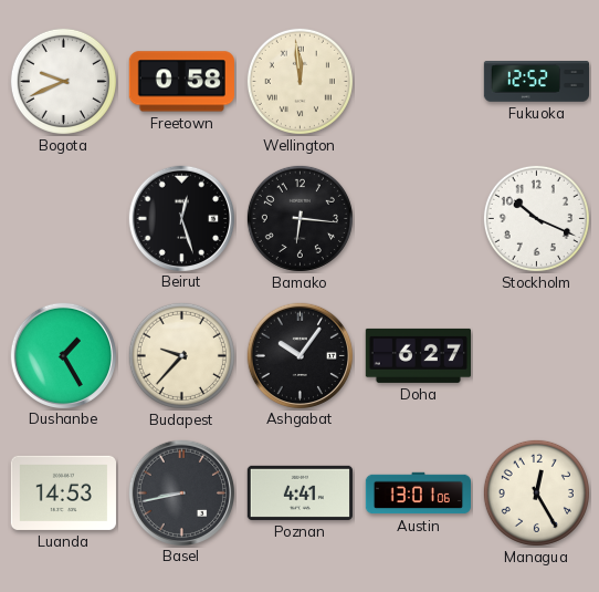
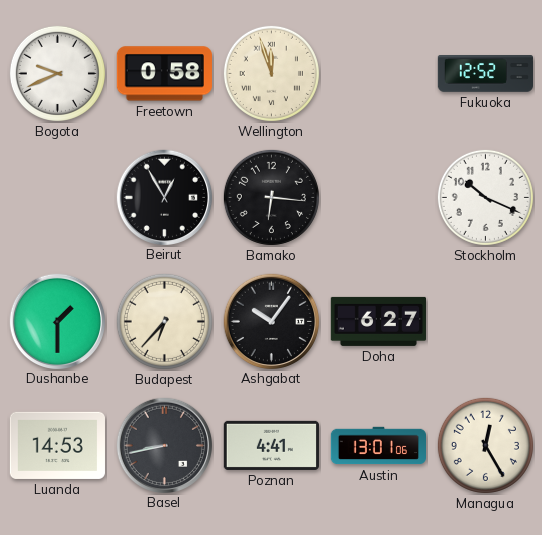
Wellington: 11:59 -> 11:57 (271, 73)
Beirut: 12:27 -> 12:55 (164, 197)
Dushanbe: 1:25 -> 1:30 (57, 321)
Budapest: 9:37 -> 6:37 (164, 321)
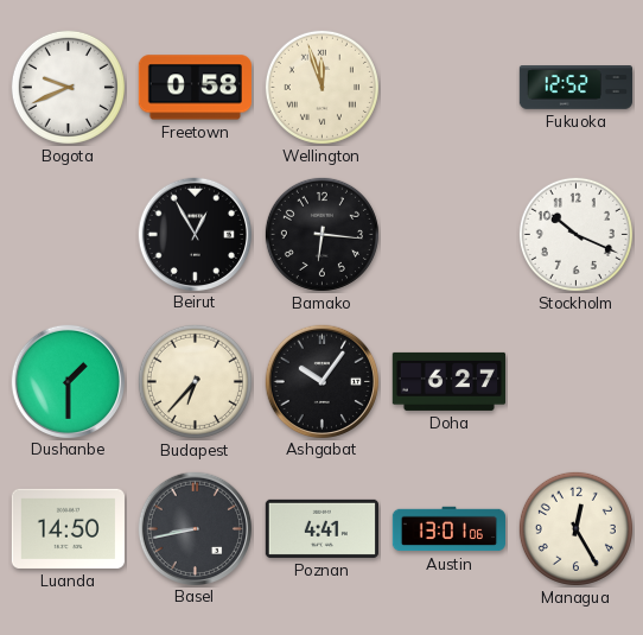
Luanda: 14:53 -> 14:50 (68, 528)
